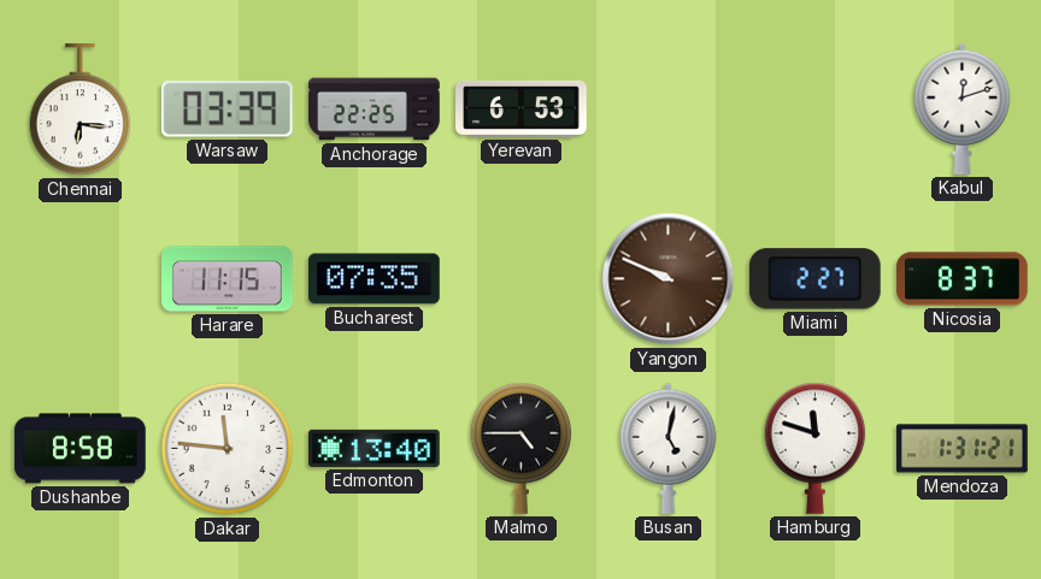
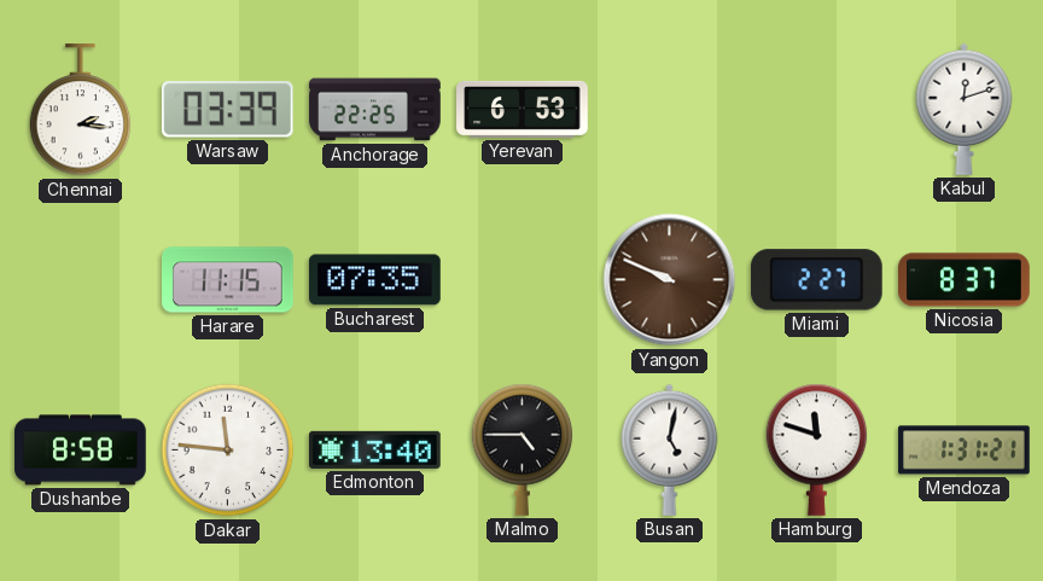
Chennai: 6:16 -> 2:16 (81, 110)
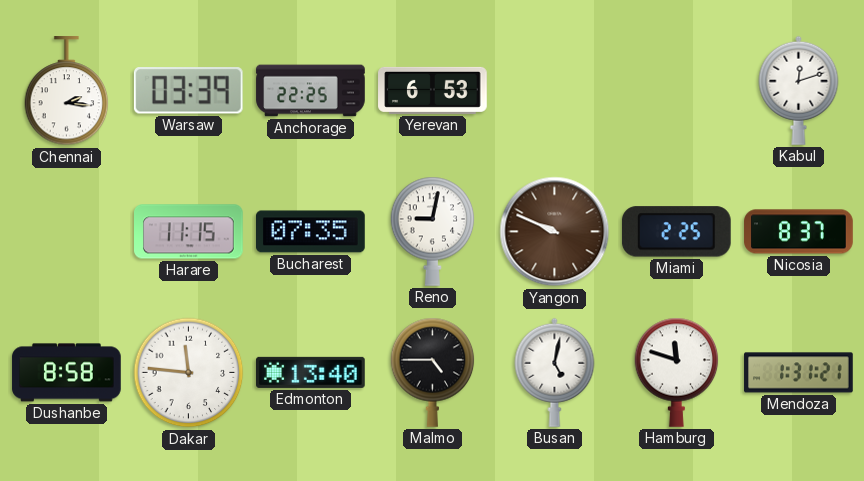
Reno: none -> 9:02 (433, 231)
Miami: 2:27 -> 2:25 (676, 232)
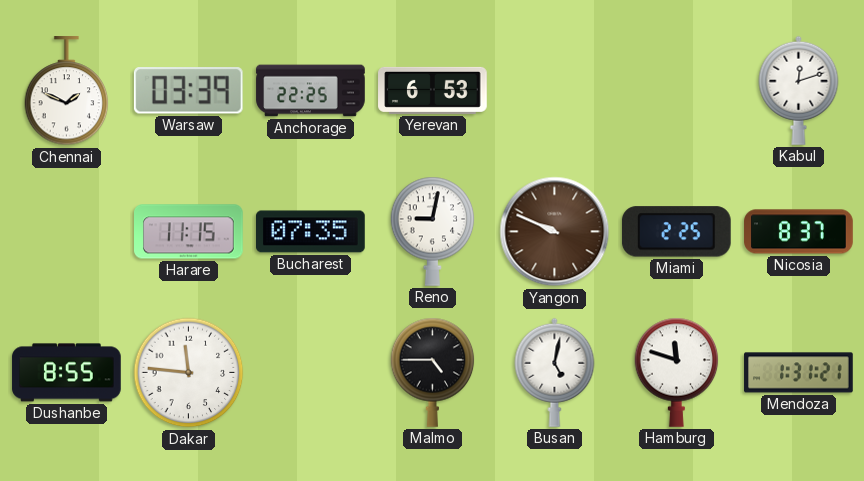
Chennai: 2:16 -> 1:49 (67, 91)
Dushanbe: 8:58 -> 8:55 (67, 373)
Edmonton: 13:40 -> none (311, 372)
